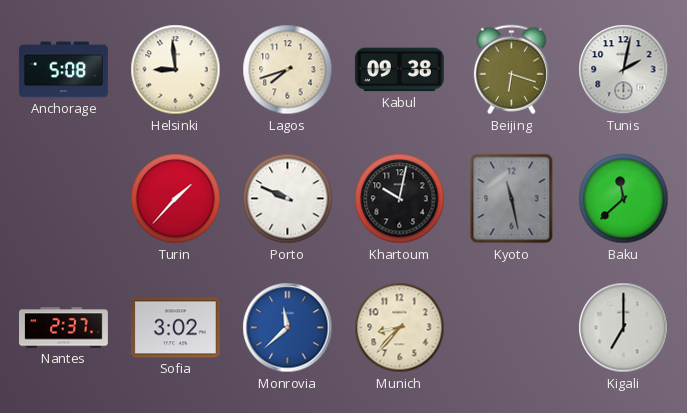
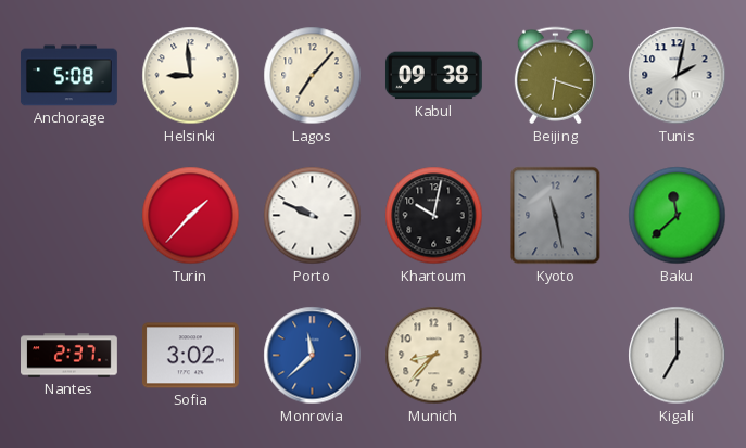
Lagos: 7:42 -> 7:07 (313, 76)
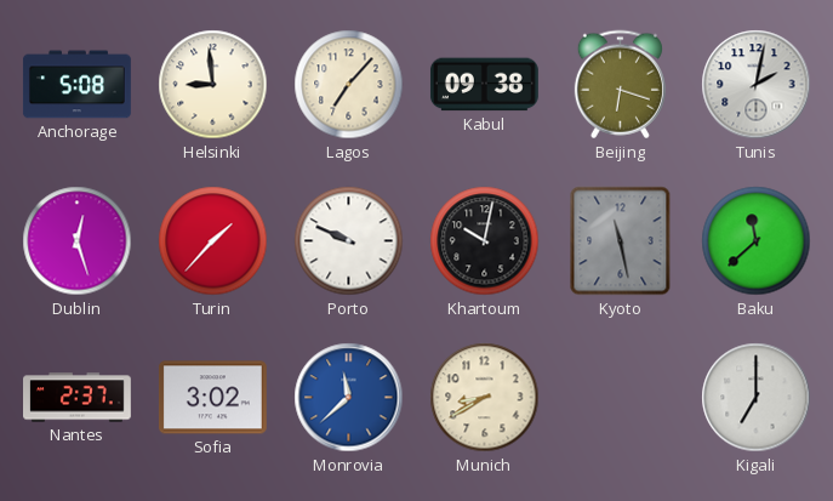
Dublin: none -> 12:27 (78, 241)
Munich: 8:37 -> 8:40 (485, 398)
